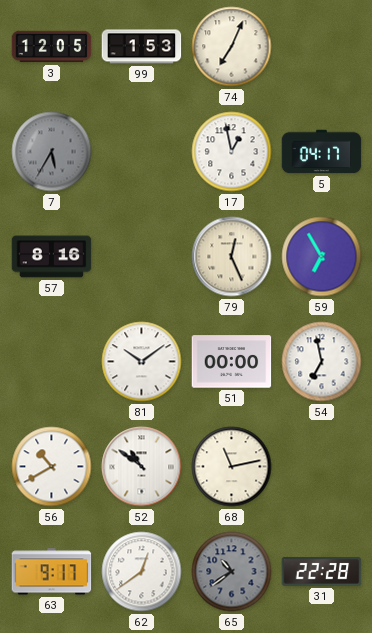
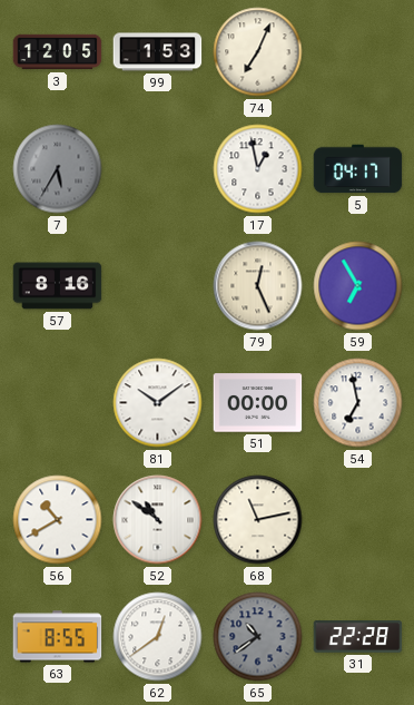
63: 9:17 -> 8:55 (58, 637)
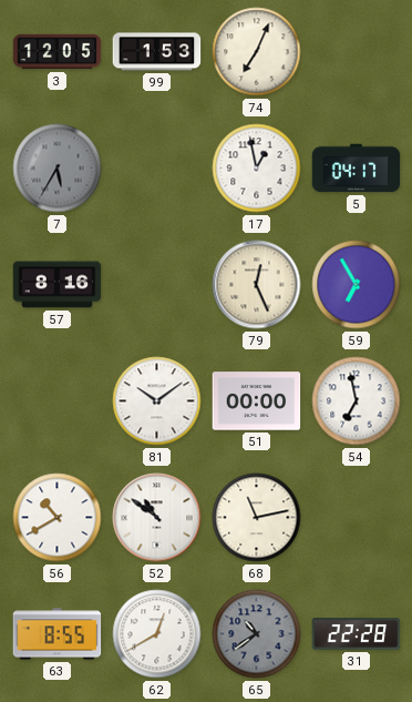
62: 12:39 -> 12:40 (157, 634)
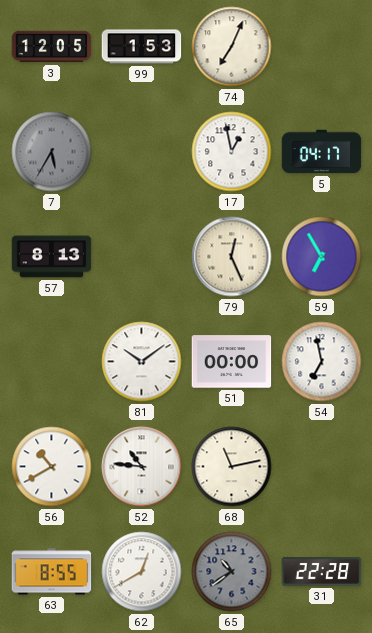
57: 8:16 -> 8:13 (52, 257)
52: 10:51 -> 10:46 (142, 467)
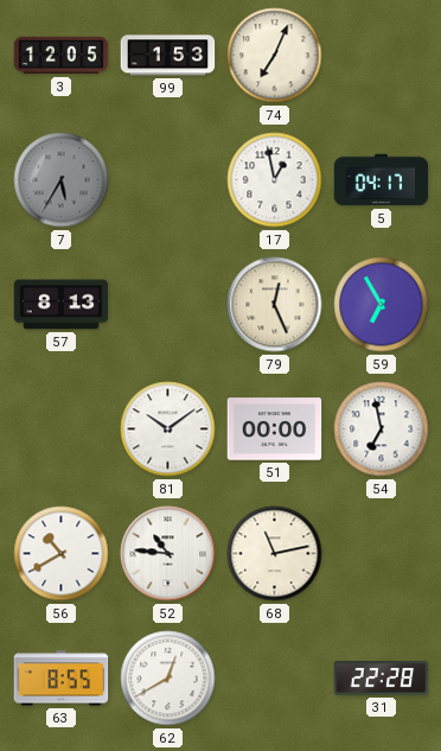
65: 10:39 -> none (232, 572)
